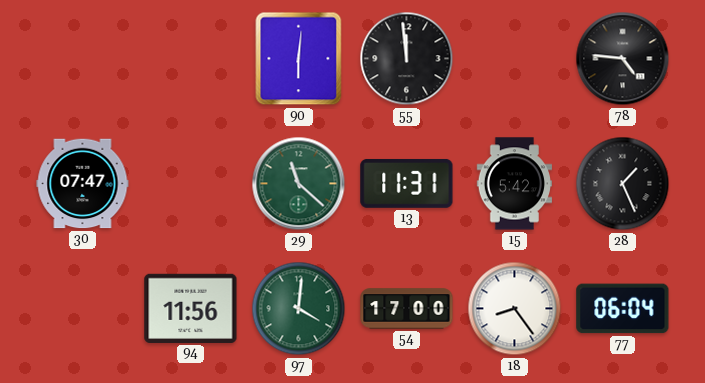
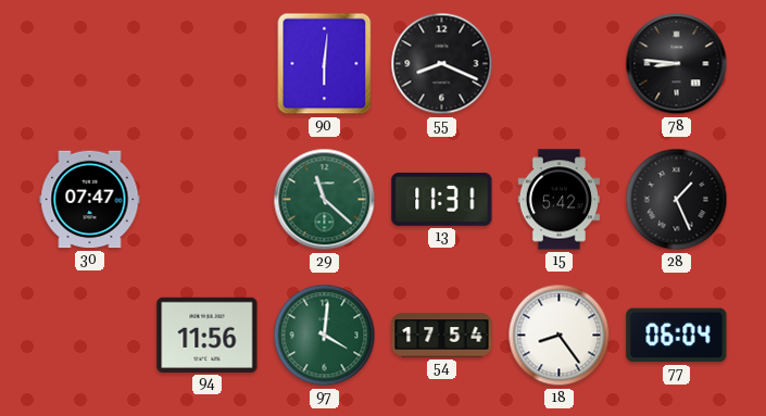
55: 11:59 -> 8:19 (442, 64)
78: 4:46 -> 8:46 (677, 64)
54: 17:00 -> 17:54 (442, 336)
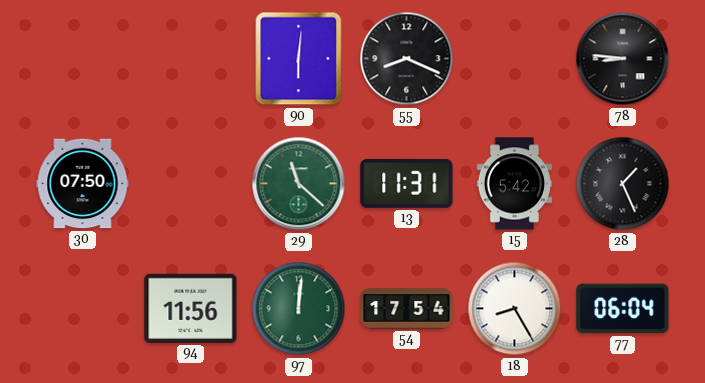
30: 07:47 -> 07:50 (83, 184)
97: 4:01 -> 12:01 (299, 309)
18: 8:24 -> 8:25 (515, 309)
